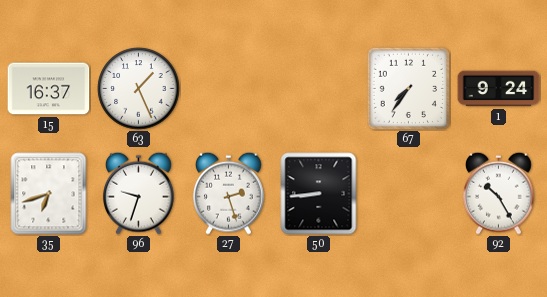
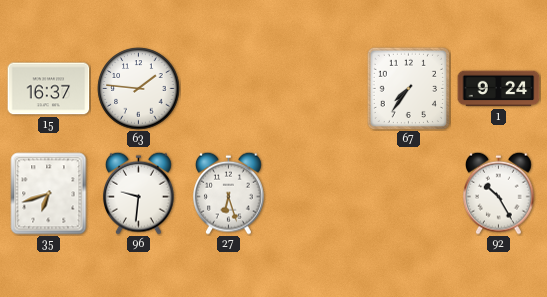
63: 1:26 -> 1:46 (139, 89)
96: 9:33 -> 9:31 (139, 193)
27: 2:27 -> 6:27 (229, 193)
50: 8:44 -> none (319, 194)
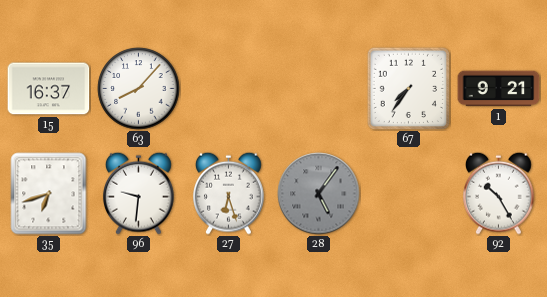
63: 1:46 -> 8:07 (139, 89)
1: 9:24 -> 9:21 (499, 89)
28: none -> 5:06 (319, 194)
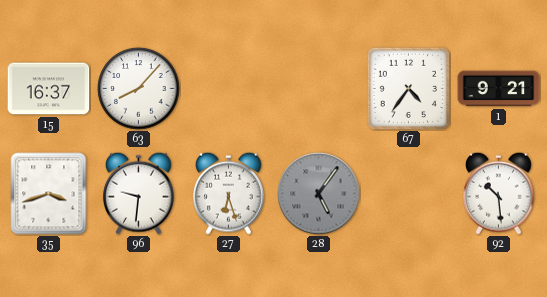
67: 7:36 -> 4:36 (408, 88)
35: 6:42 -> 3:42 (49, 194)
92: 10:25 -> 10:29 (499, 193)
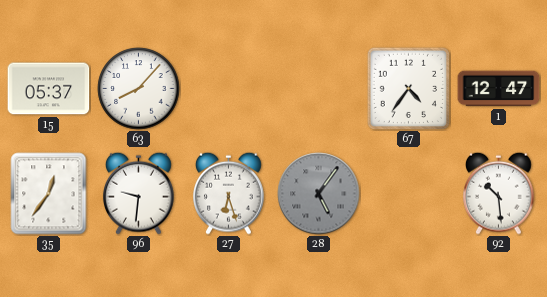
15: 16:37 -> 05:37 (49, 89)
1: 9:21 -> 12:47 (499, 89)
35: 3:42 -> 12:36 (49, 194)
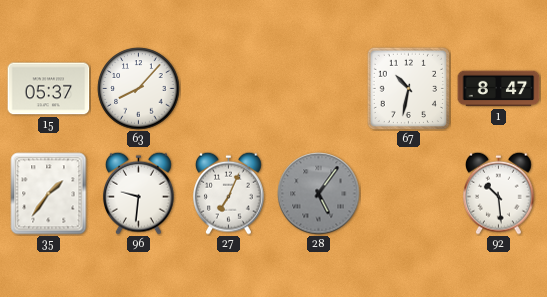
67: 4:36 -> 10:32 (408, 88)
1: 12:47 -> 8:47 (499, 89)
35: 12:36 -> 1:36 (49, 194)
27: 6:27 -> 7:04 (229, 193)
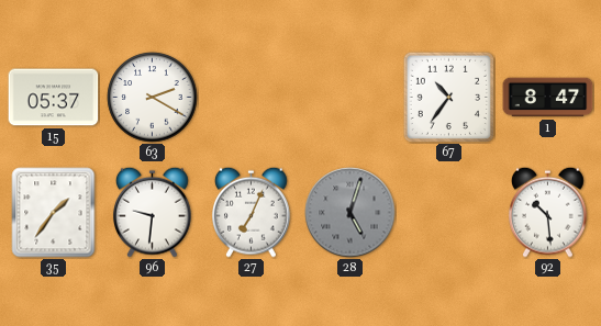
63: 8:07 -> 2:20 (153, 98)
67: 10:32 -> 10:36 (448, 97)
28: 5:06 -> 5:03 (350, 213)
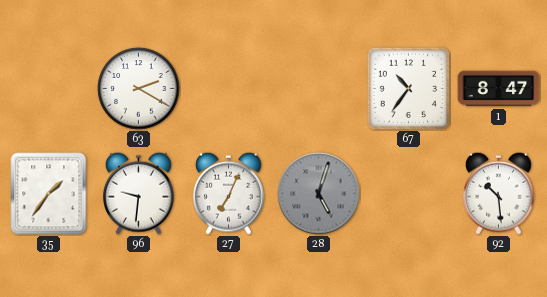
15: 05:37 -> none (54, 98)
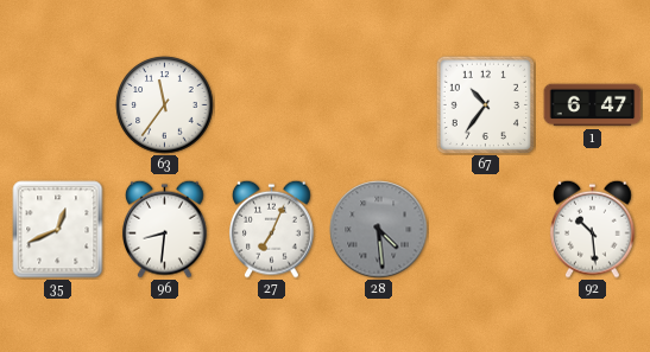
63: 2:20 -> 11:36 (165, 105)
1: 8:47 -> 6:47 (593, 105)
35: 1:36 -> 12:41 (58, 230)
96: 9:31 -> 8:31 (165, 229)
28: 5:03 -> 4:29 (379, 230)
